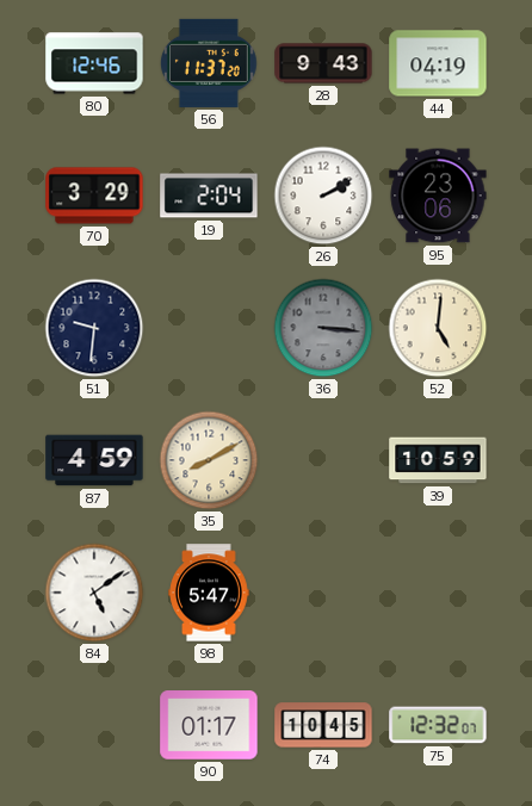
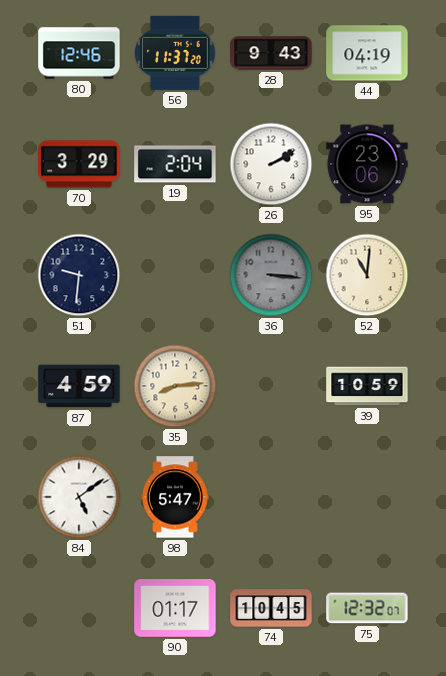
52: 5:01 -> 11:01 (367, 275)
35: 8:10 -> 8:14 (175, 386)
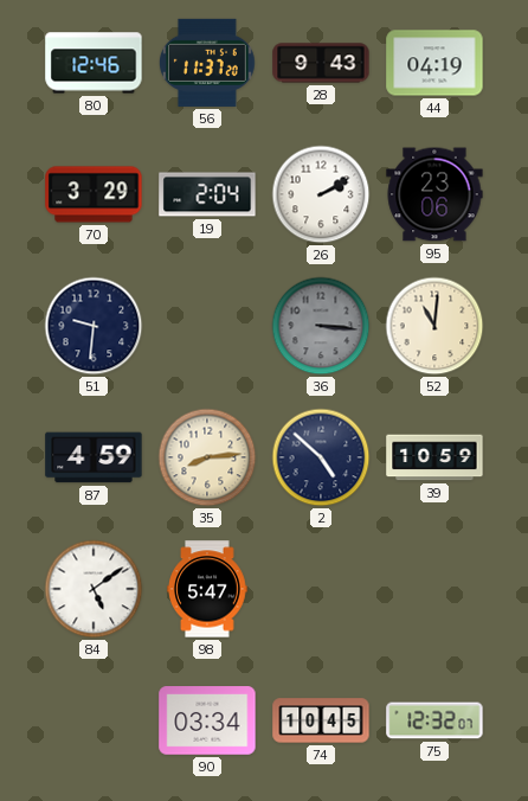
2: none -> 4:52 (321, 457)
90: 01:17 -> 03:34 (207, 720)
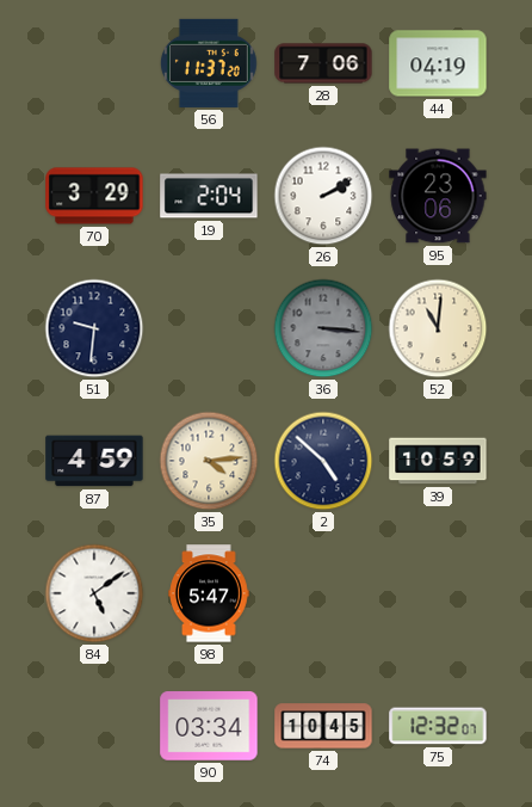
80: 12:46 -> none (94, 63)
28: 9:43 -> 7:06 (323, 63)
35: 8:14 -> 4:14 (209, 461)
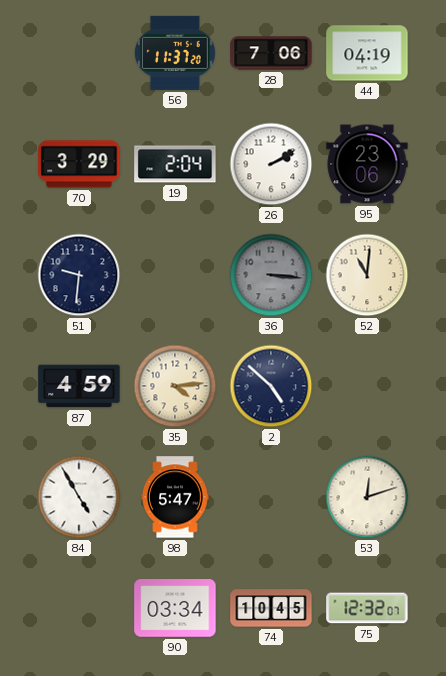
39: 10:59 -> none (438, 461)
84: 5:09 -> 4:55 (79, 497)
53: none -> 12:12 (367, 497)
